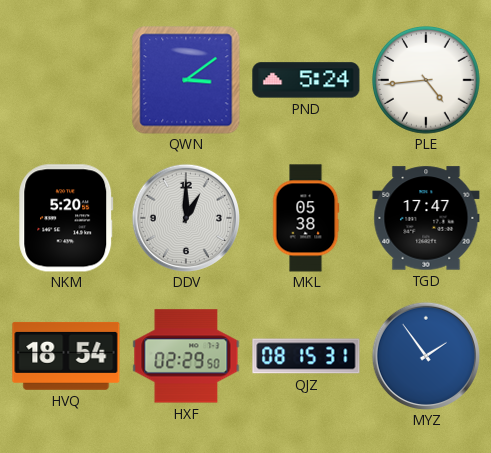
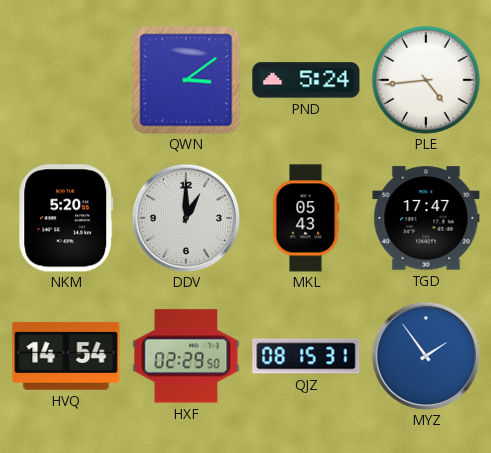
MKL: 05:38 -> 05:43 (306, 218)
HVQ: 18:54 -> 14:54 (66, 356)
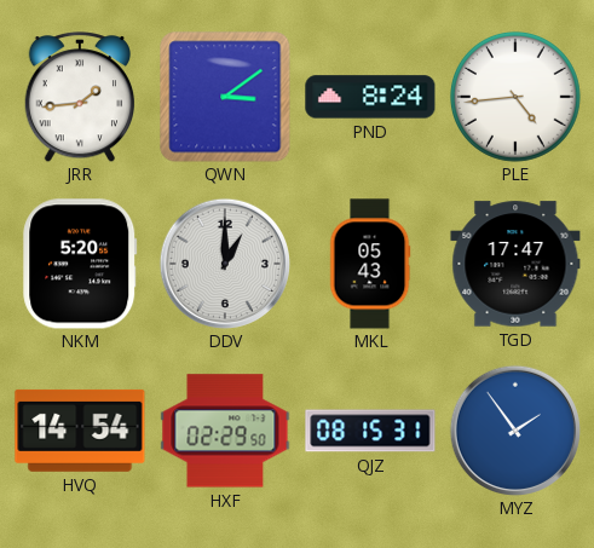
JRR: none -> 1:44 (80, 97)
PND: 5:24 -> 8:24 (370, 97)
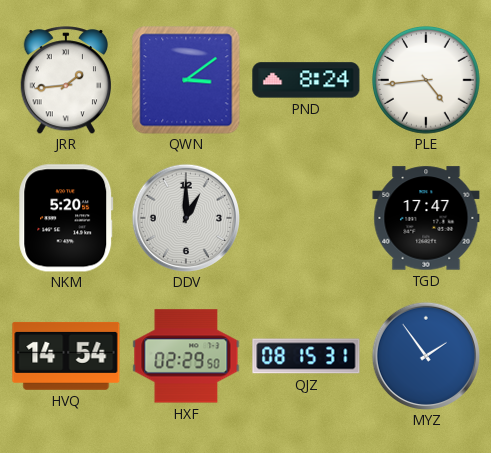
MKL: 05:43 -> none (370, 264)
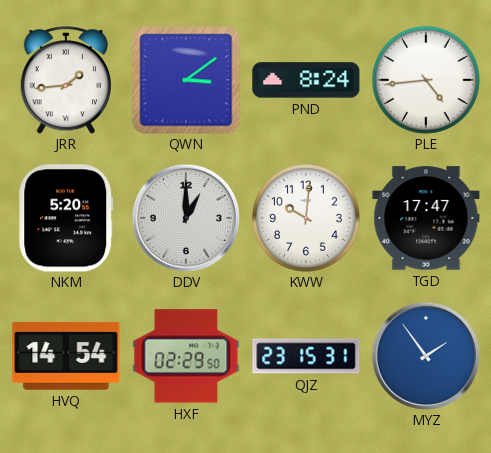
KWW: none -> 10:01 (307, 219)
QJZ: 08:15 -> 23:15 (306, 356)
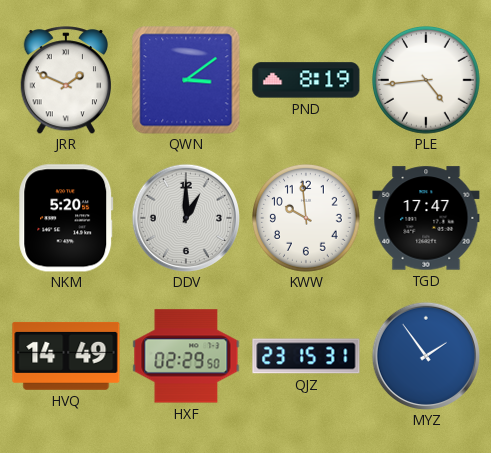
JRR: 1:44 -> 1:49 (66, 80)
PND: 8:24 -> 8:19 (306, 80)
KWW: 10:01 -> 9:59 (307, 219)
HVQ: 14:54 -> 14:49 (66, 356)
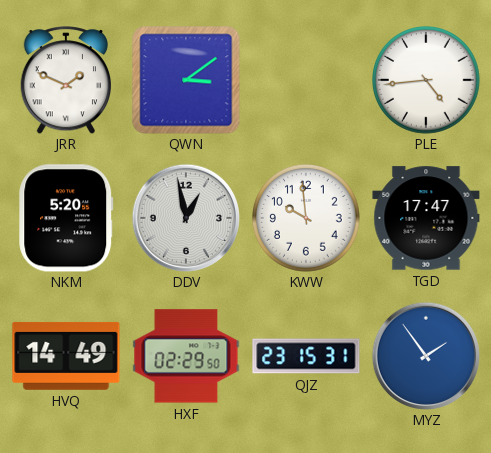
PND: 8:19 -> none (306, 80)
DDV: 1:00 -> 12:58 (185, 218)
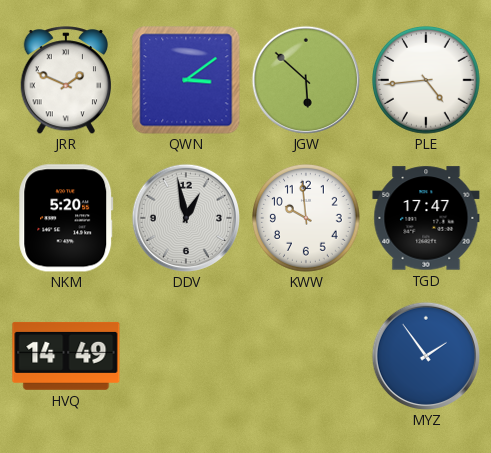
JGW: none -> 5:52 (305, 80)
HXF: 02:29 -> none (186, 356)
QJZ: 23:15 -> none (306, 356)
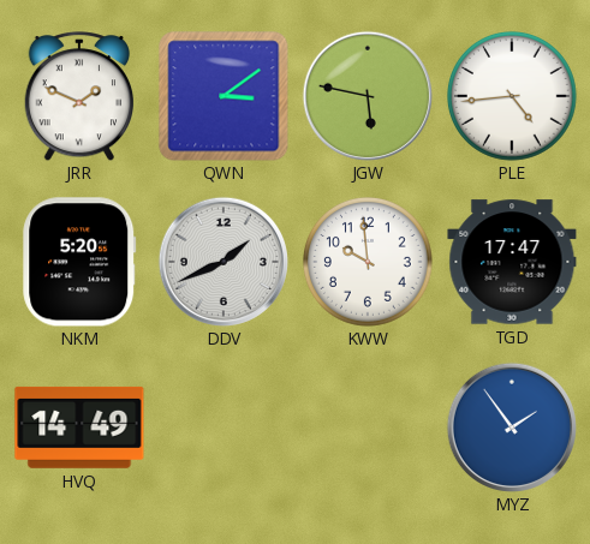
JGW: 5:52 -> 5:47 (366, 96)
DDV: 12:58 -> 1:41 (222, 262)
